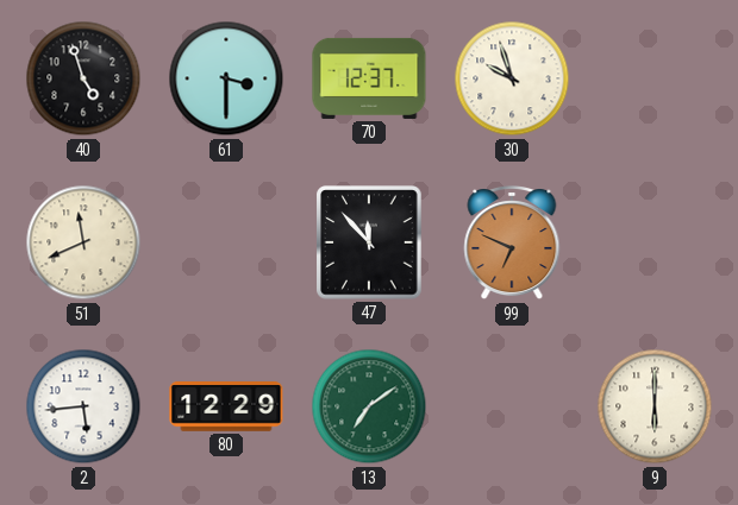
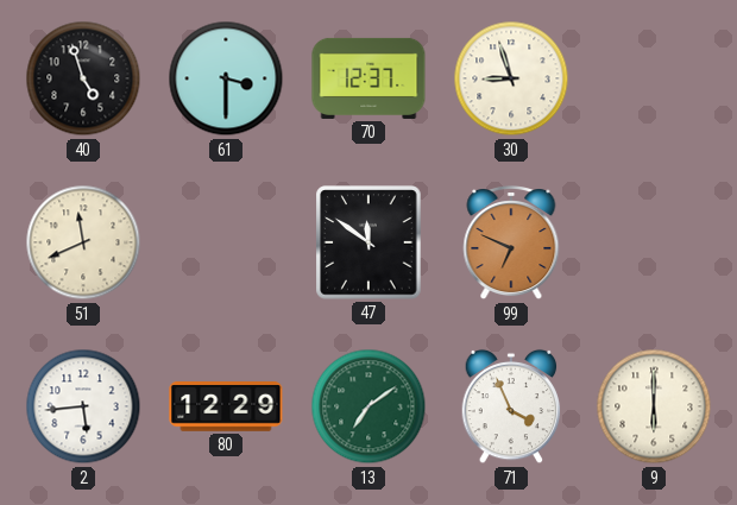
30: 9:57 -> 8:57 (511, 78)
47: 11:53 -> 11:51 (368, 242)
71: none -> 3:56 (511, 406)
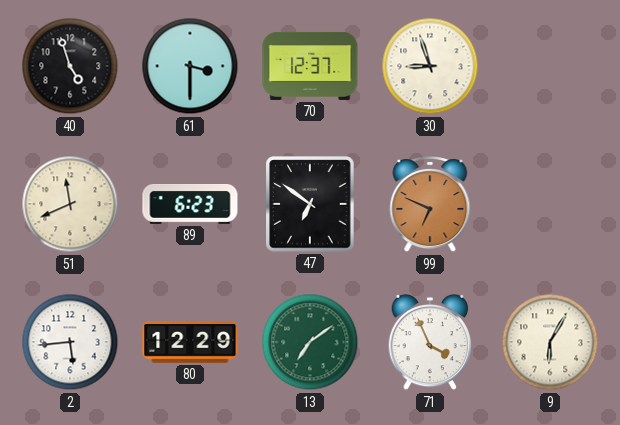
89: none -> 6:23 (190, 205)
47: 11:51 -> 6:51 (310, 204)
9: 6:00 -> 6:05 (550, 342)
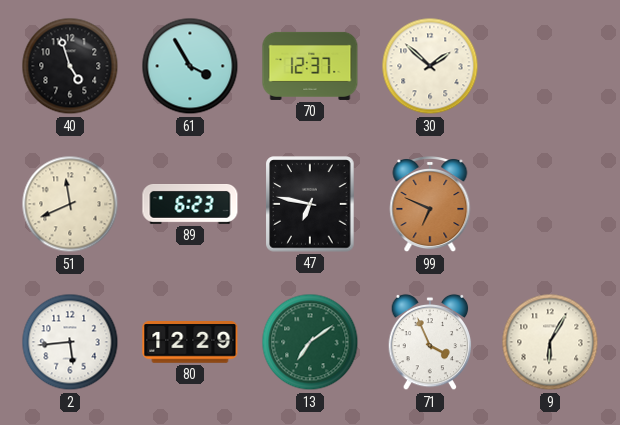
61: 3:30 -> 3:55 (190, 66)
30: 8:57 -> 1:52 (430, 66)
47: 6:51 -> 6:47 (310, 204)
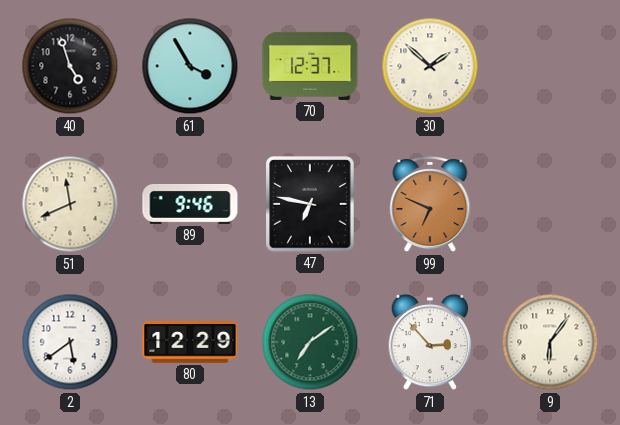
89: 6:23 -> 9:46 (190, 205)
2: 5:44 -> 5:39 (70, 342)
71: 3:56 -> 2:53 (430, 342)
9: 6:05 -> 6:06 (550, 342)
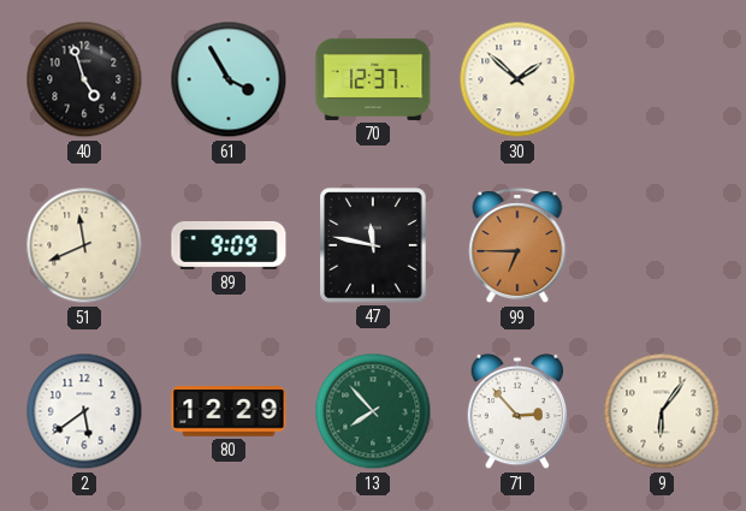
89: 9:46 -> 9:09 (229, 246)
47: 6:47 -> 11:47 (373, 245)
99: 6:49 -> 6:45 (517, 246)
13: 7:09 -> 7:53 (373, 411)
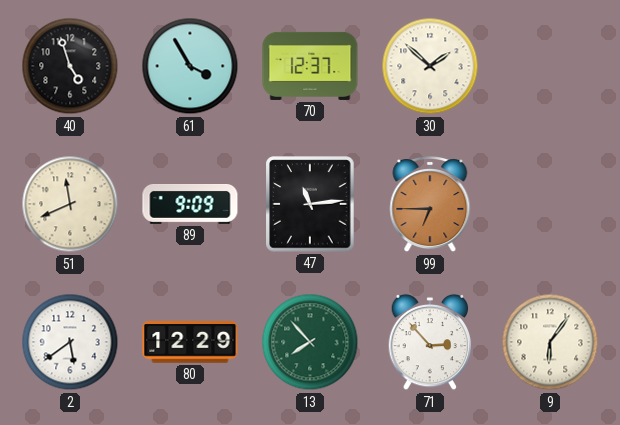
47: 11:47 -> 11:14 (310, 204)
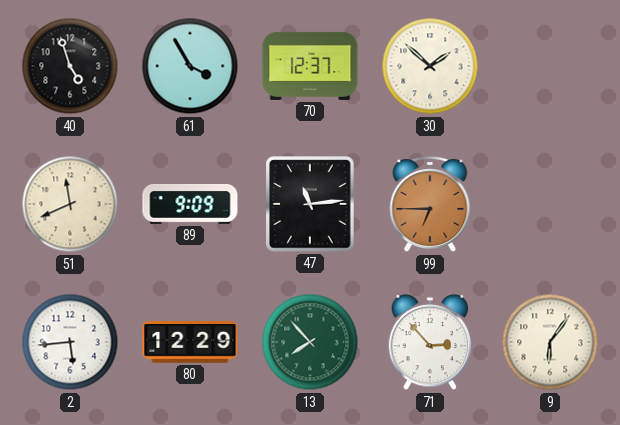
2: 5:39 -> 5:44 (70, 342)
